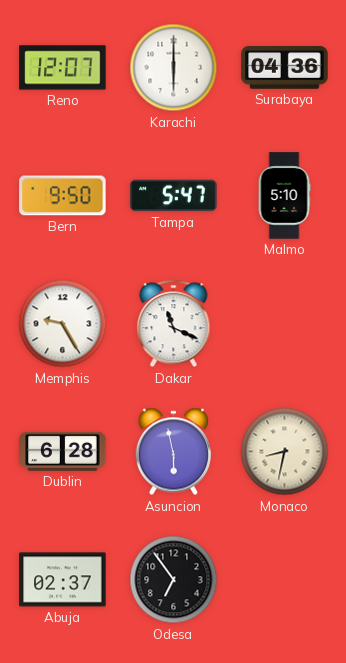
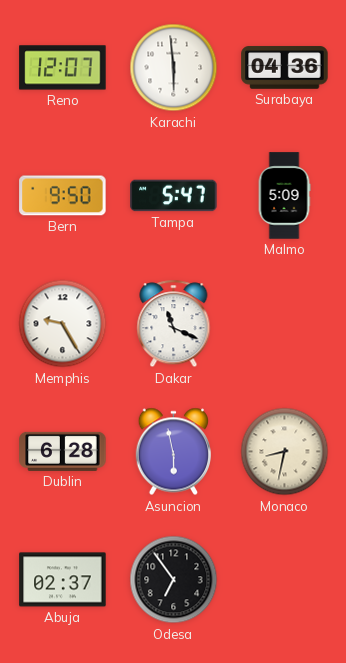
Karachi: 6:00 -> 5:59 (174, 68)
Malmo: 5:10 -> 5:09 (284, 196)
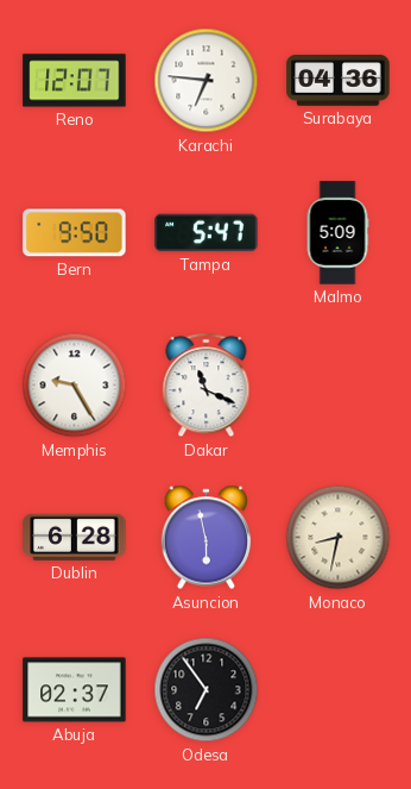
Karachi: 5:59 -> 6:46 (207, 81)
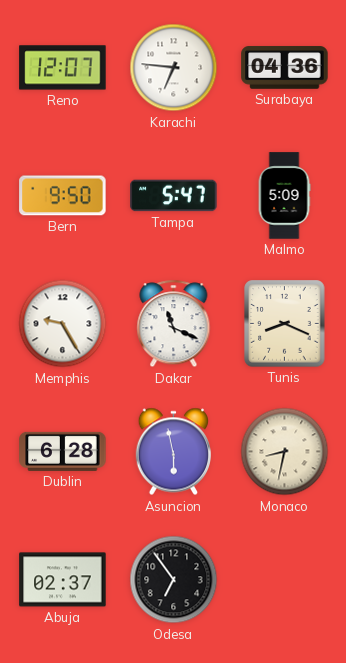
Tunis: none -> 8:19 (285, 324)
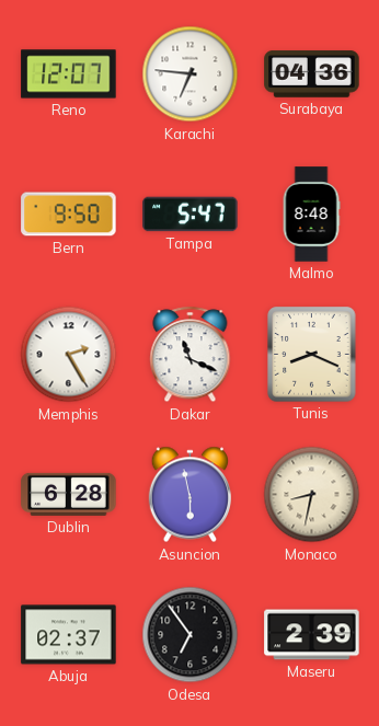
Malmo: 5:09 -> 8:48 (311, 215)
Memphis: 9:25 -> 2:25 (69, 355)
Maseru: none -> 2:39 (312, 635)
